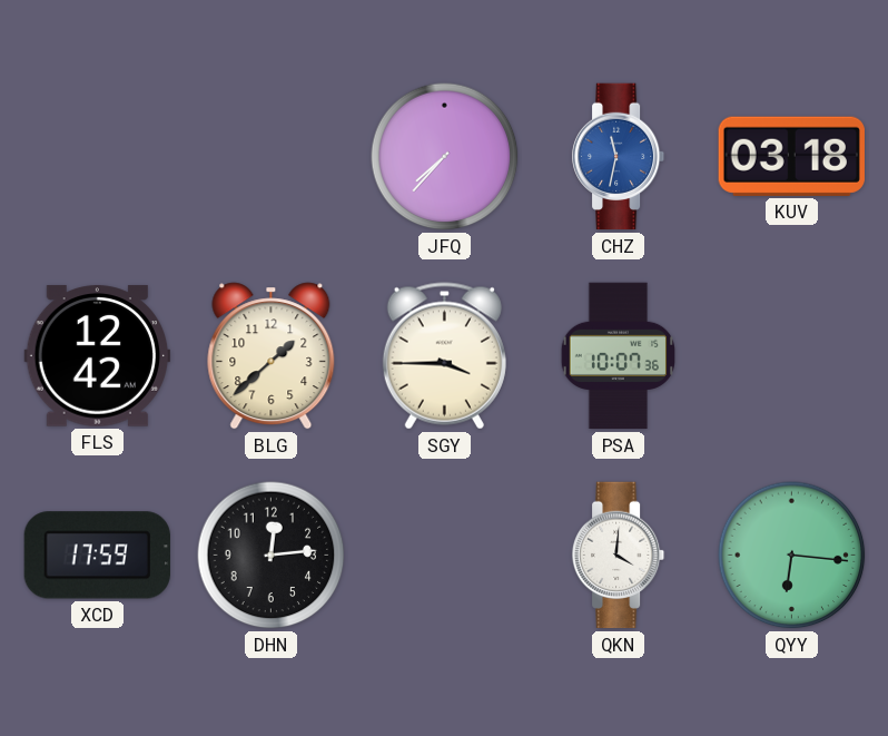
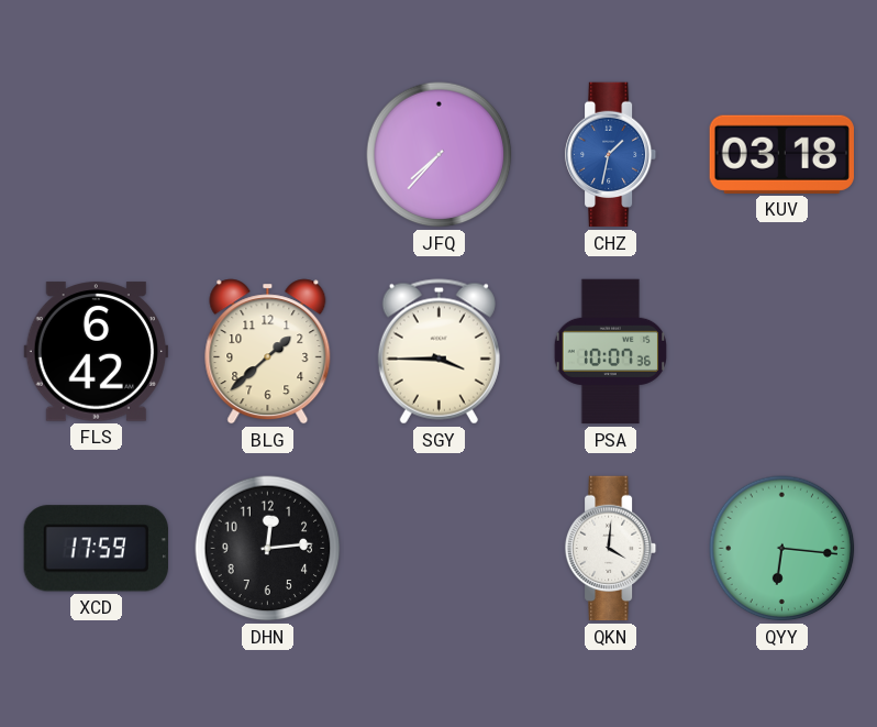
CHZ: 11:32 -> 1:32 (611, 155)
FLS: 12:42 -> 6:42 (96, 352)
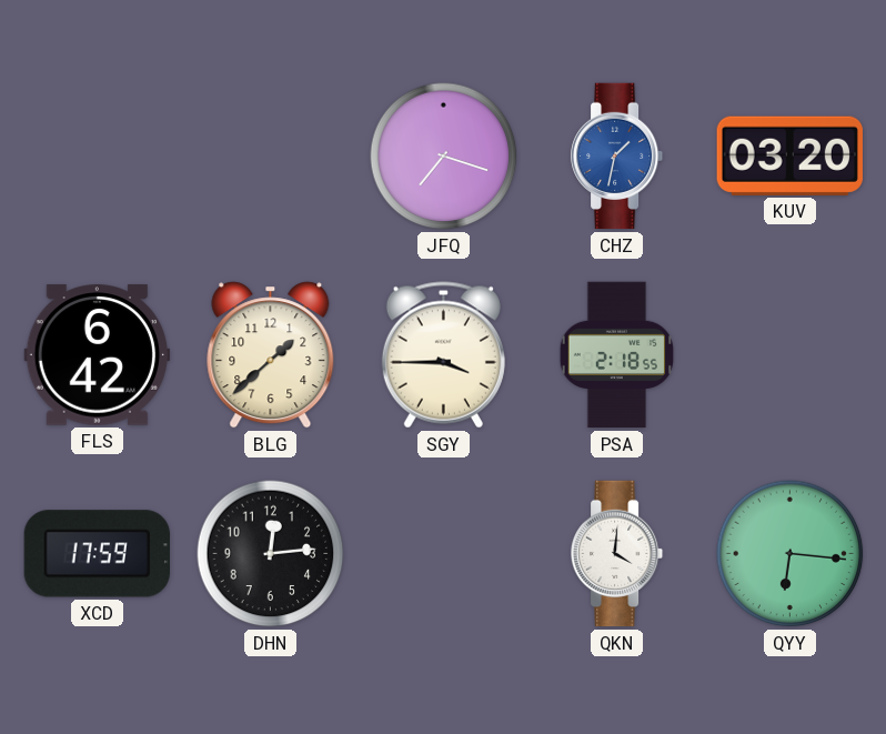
JFQ: 7:37 -> 7:18 (444, 157)
KUV: 03:18 -> 03:20 (789, 155)
PSA: 10:07 -> 2:18 (616, 355)
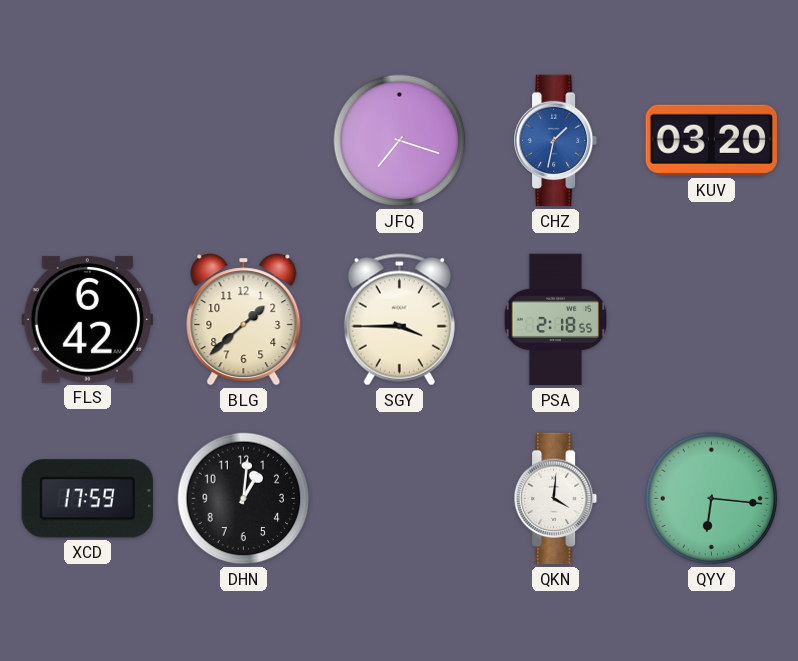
DHN: 12:14 -> 1:01 (244, 499)
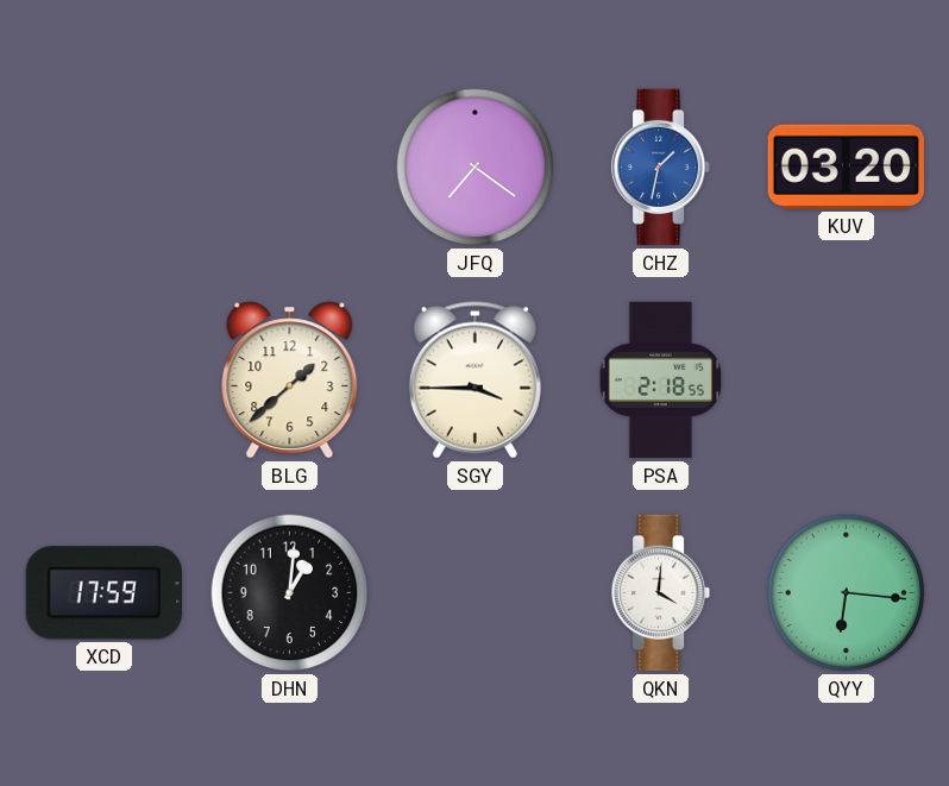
JFQ: 7:18 -> 7:21 (476, 168)
FLS: 6:42 -> none (87, 320)
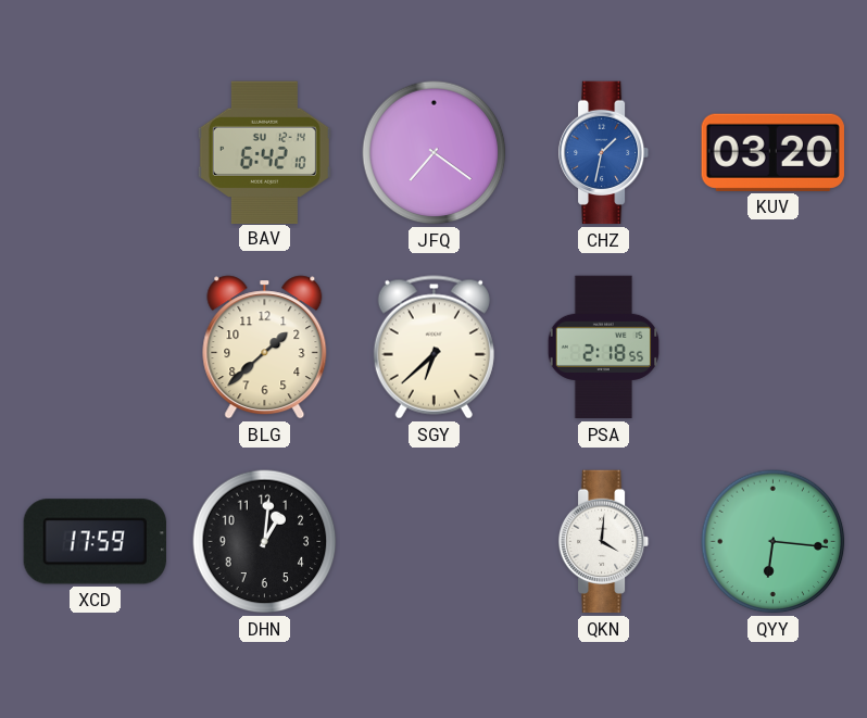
BAV: none -> 6:42 (264, 152)
SGY: 3:45 -> 6:38 (434, 348)
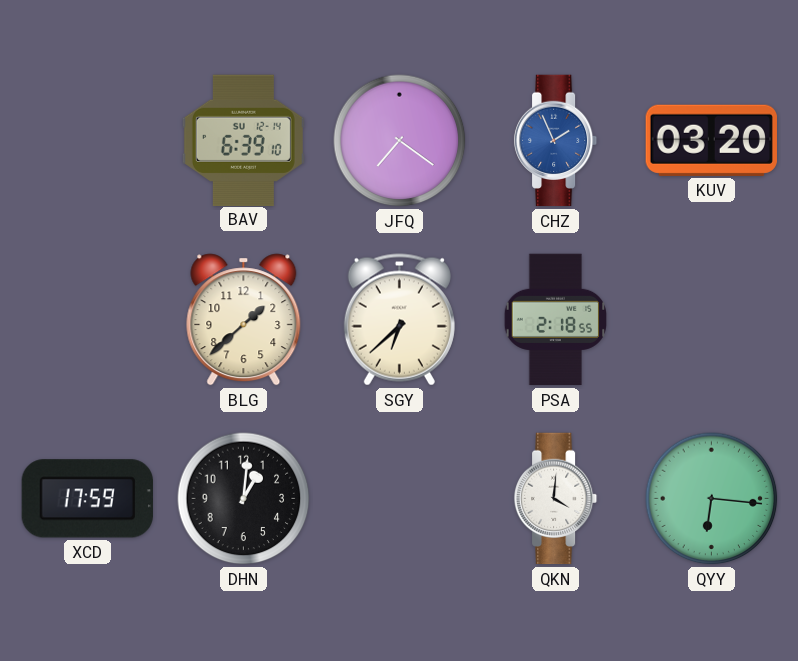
BAV: 6:42 -> 6:39 (243, 140)
CHZ: 1:32 -> 1:56 (556, 141)
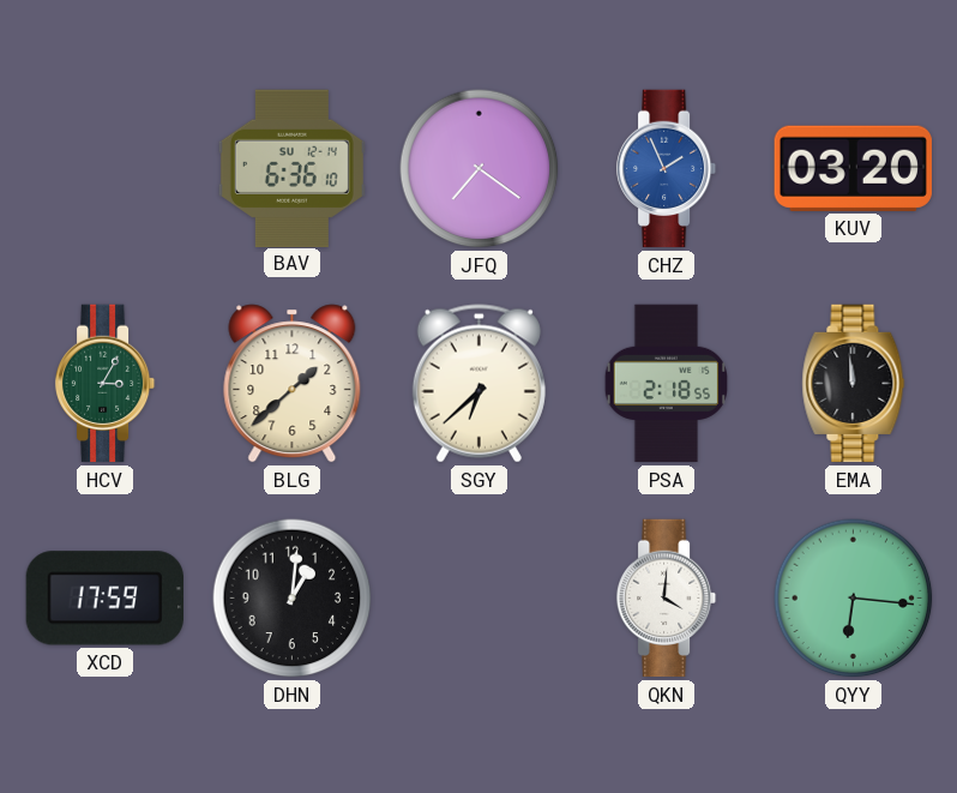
BAV: 6:39 -> 6:36 (291, 168)
HCV: none -> 3:05 (106, 384)
EMA: none -> 11:59 (854, 384)
